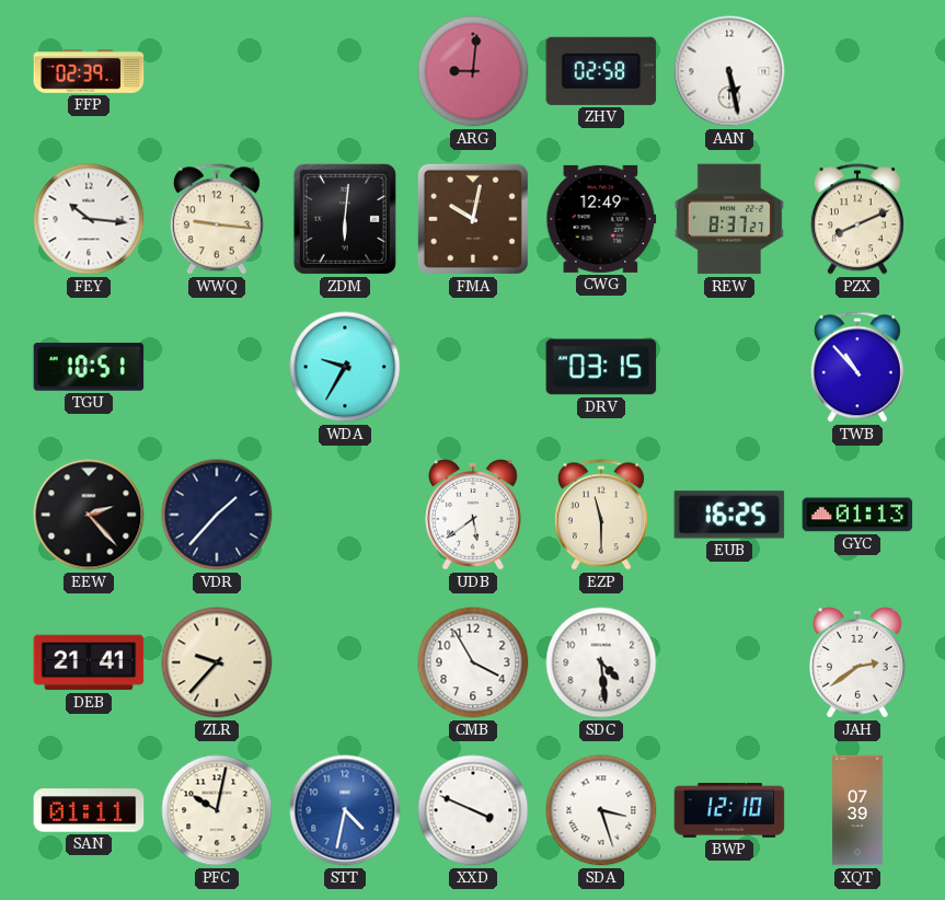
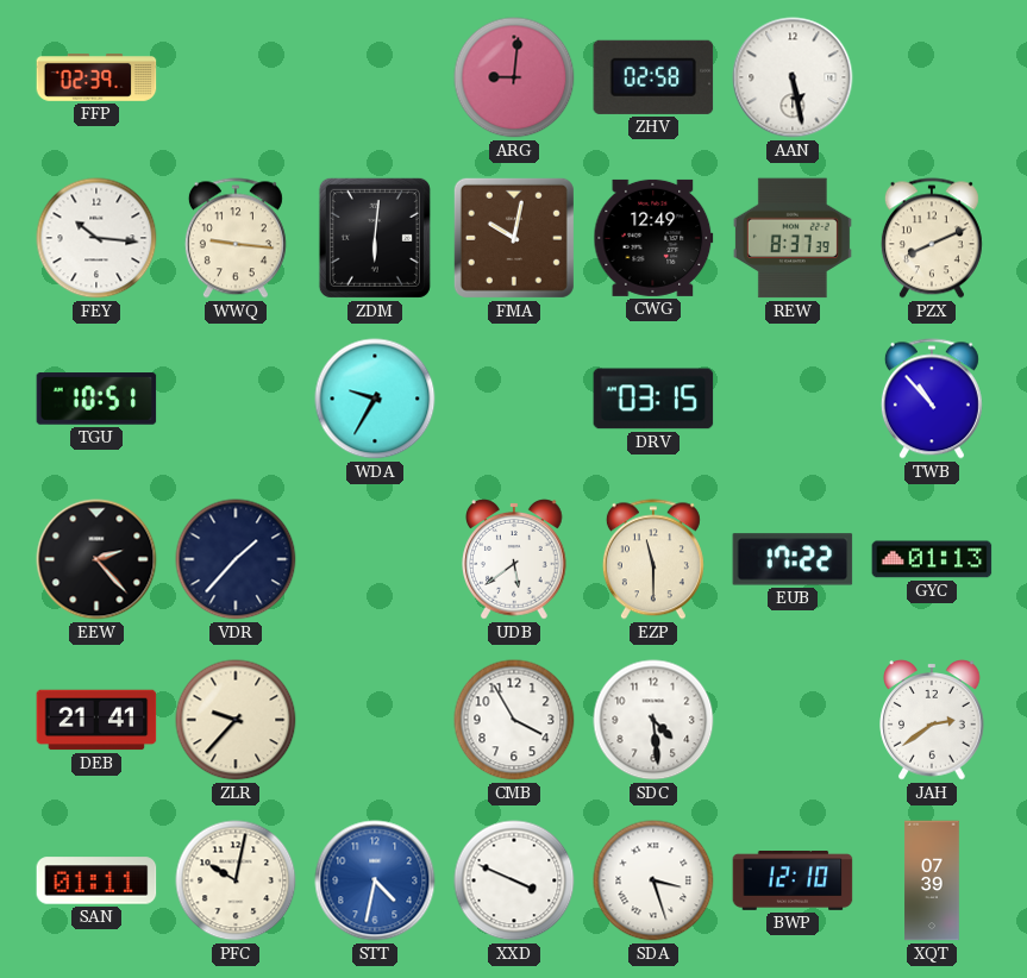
REW: 8:37:27 -> 8:37:39 (793, 238)
EUB: 16:25 -> 17:22 (793, 559)
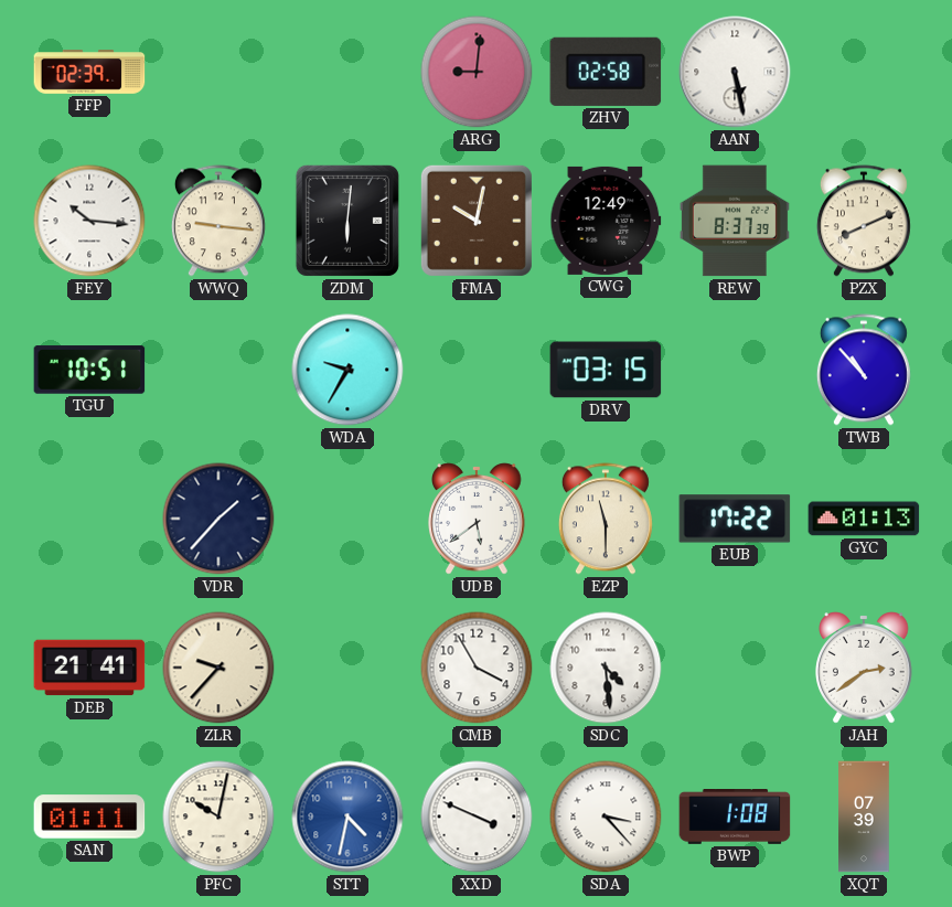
EEW: 2:23 -> none (96, 559)
SDA: 3:27 -> 3:23 (606, 817)
BWP: 12:10 -> 1:08 (735, 818)
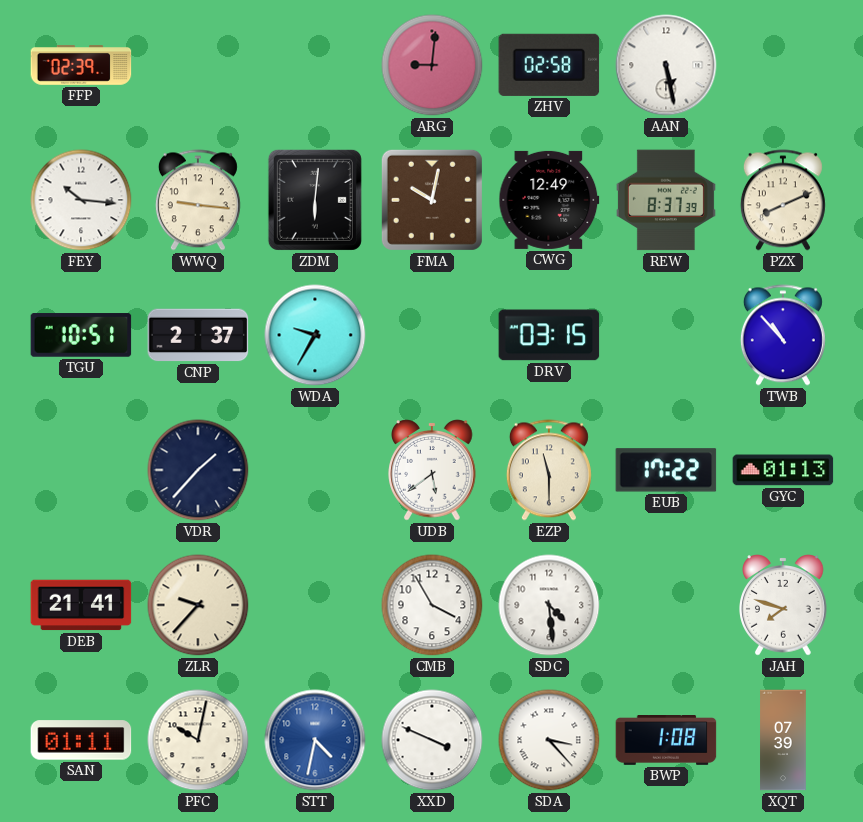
CNP: none -> 2:37 (198, 335)
JAH: 2:39 -> 7:48 (783, 605)
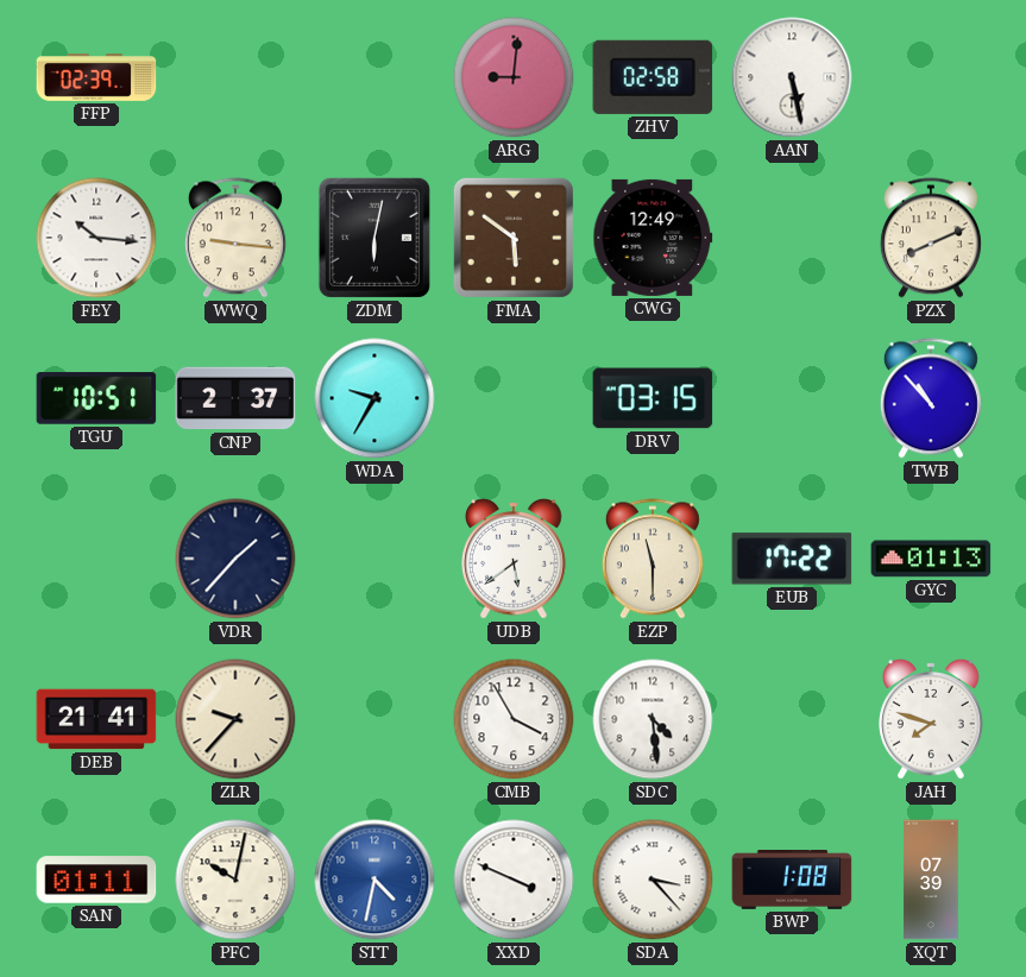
ZDM: 6:01 -> 6:02 (374, 238)
FMA: 10:02 -> 5:51 (514, 238)
REW: 8:37 -> none (666, 200)
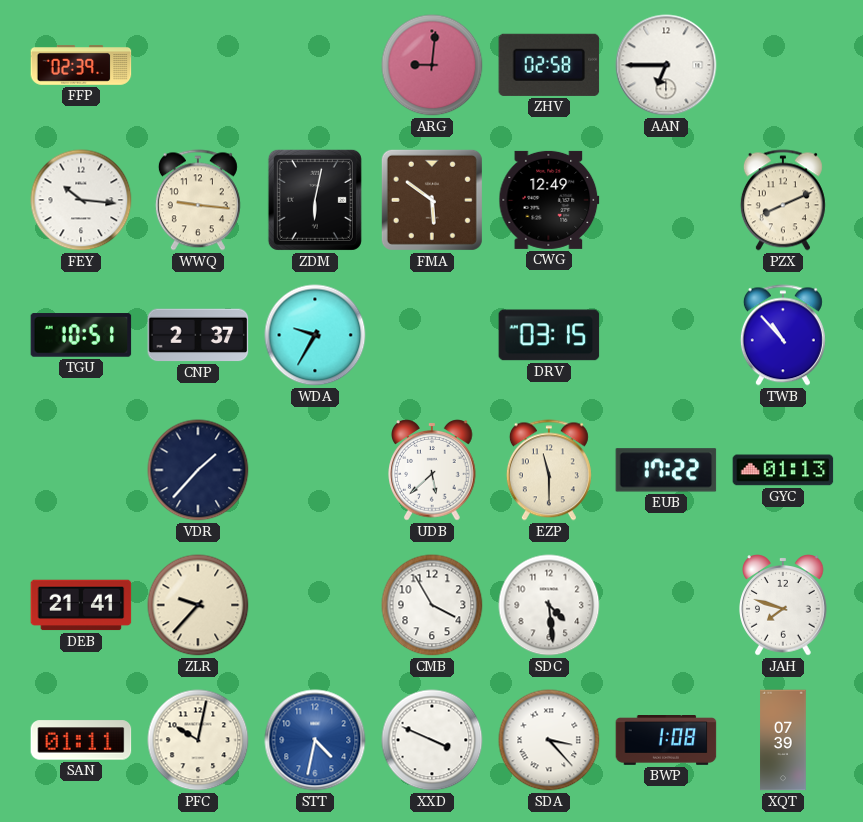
AAN: 5:28 -> 6:45 (666, 65)
UDB: 5:39 -> 5:38 (432, 470)
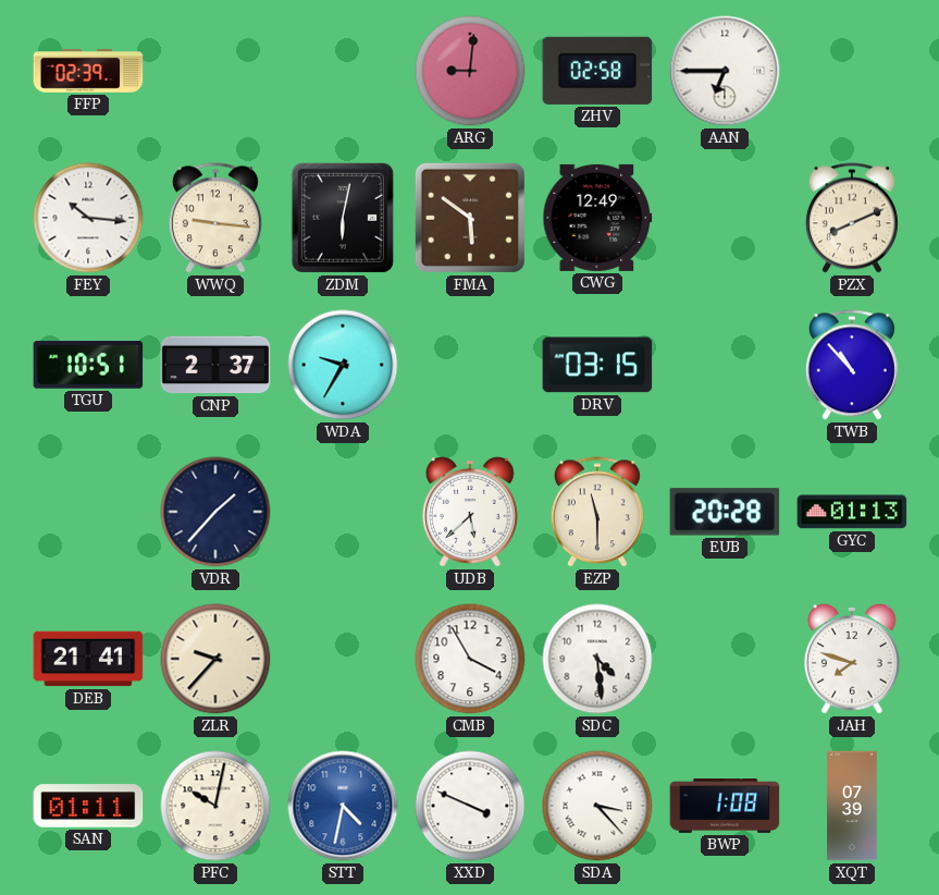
EUB: 17:22 -> 20:28 (725, 512)
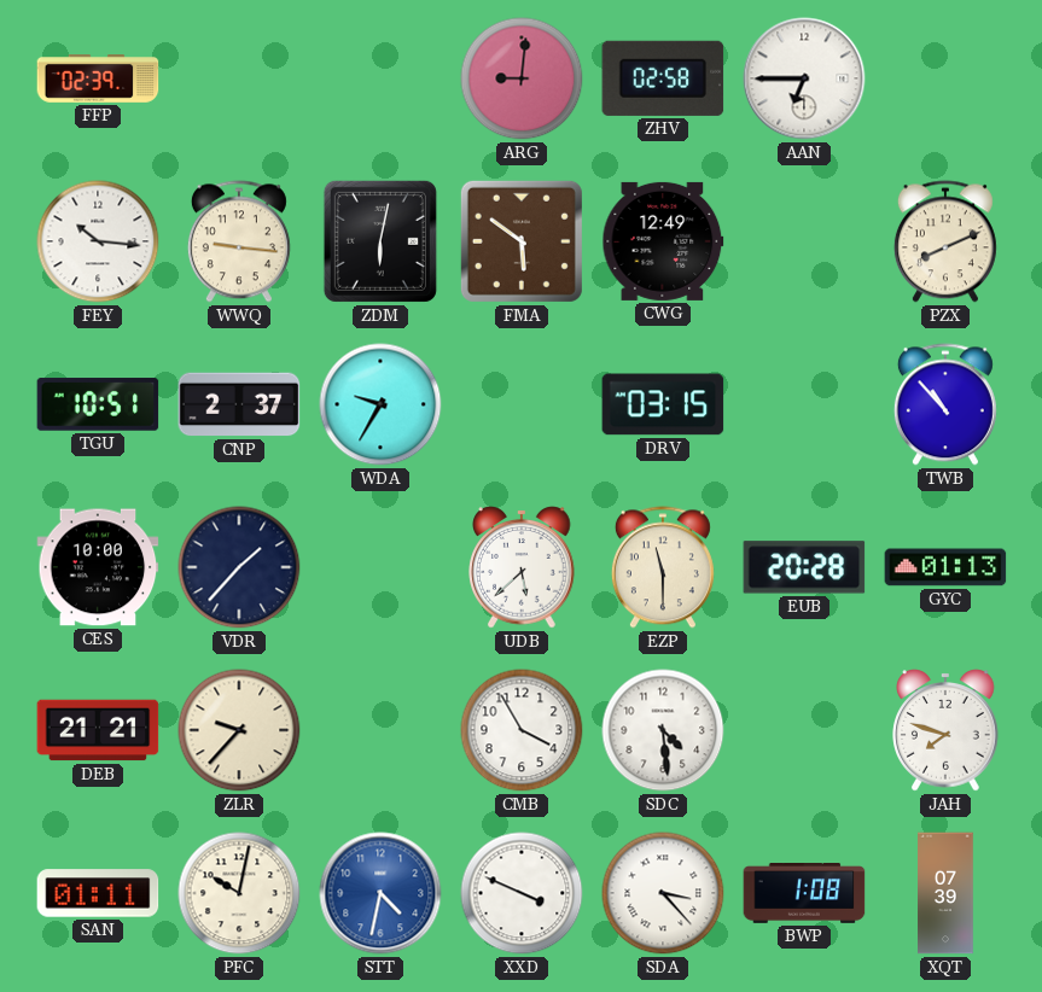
CES: none -> 10:00 (98, 567)
DEB: 21:41 -> 21:21 (98, 730)
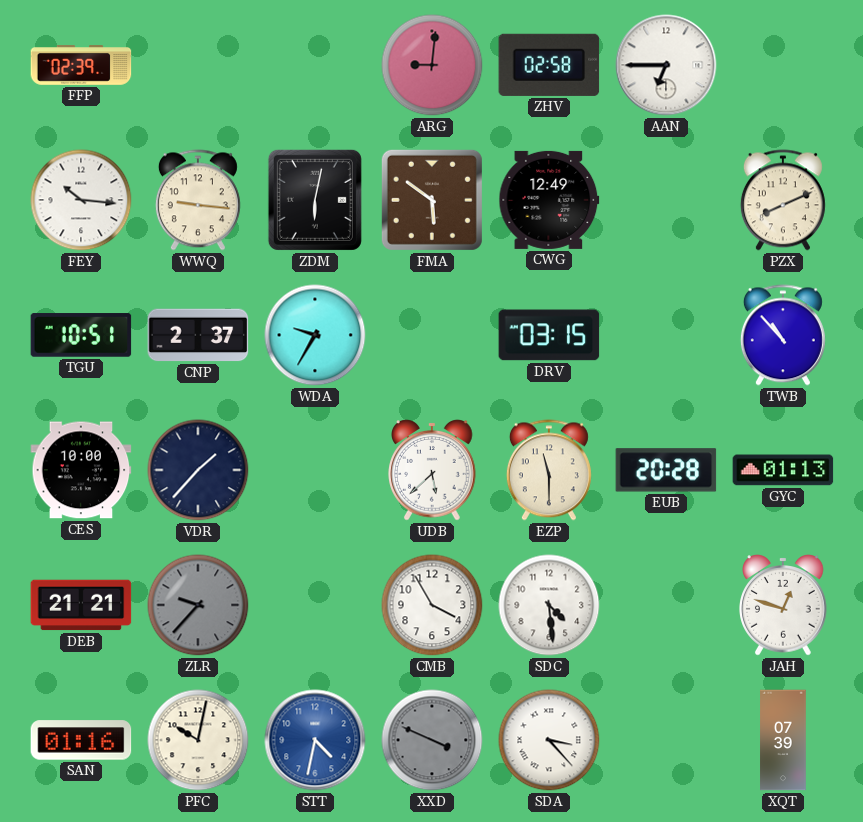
ZLR dial: cream -> grey (198, 605)
JAH: 7:48 -> 12:48 (783, 605)
SAN: 01:11 -> 01:16 (81, 740)
XXD dial: white -> grey (432, 740)
BWP: 1:08 -> none (804, 894)
